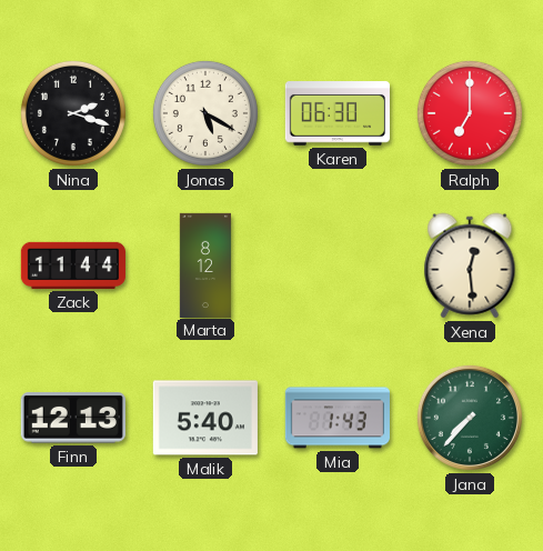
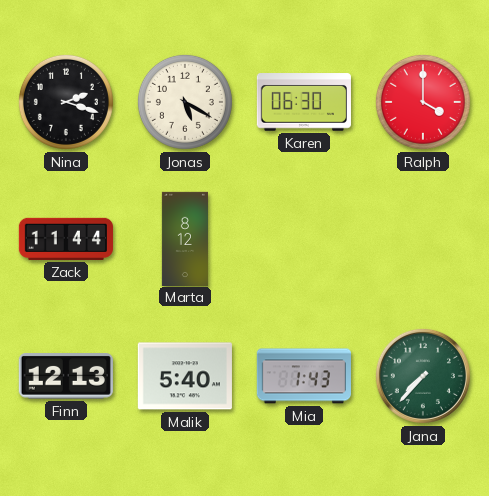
Ralph: 7:00 -> 4:00 (423, 102)
Xena: 12:29 -> none (470, 266)
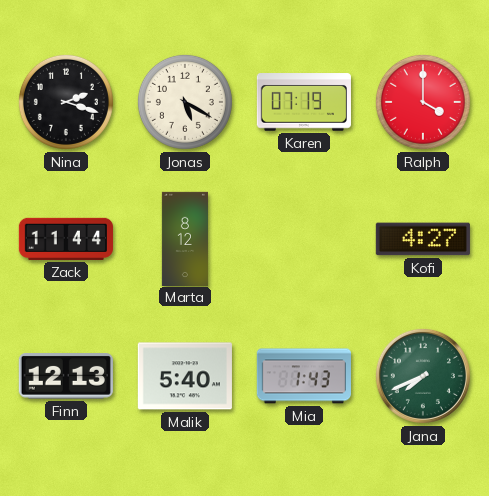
Karen: 06:30 -> 07:19 (304, 102)
Kofi: none -> 4:27 (423, 239)
Jana: 7:37 -> 7:41 (423, 376)
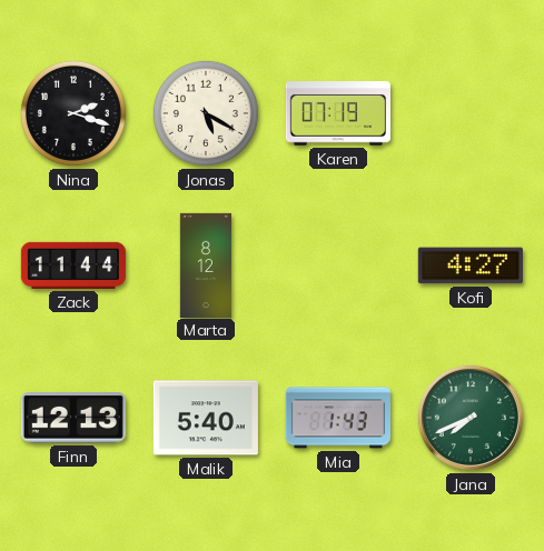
Ralph: 4:00 -> none (423, 102)
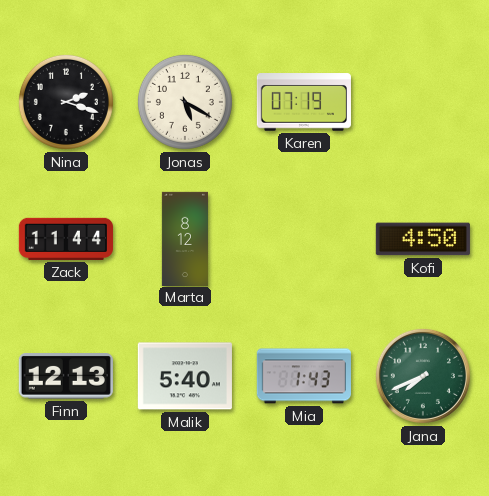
Kofi: 4:27 -> 4:50 (423, 239)
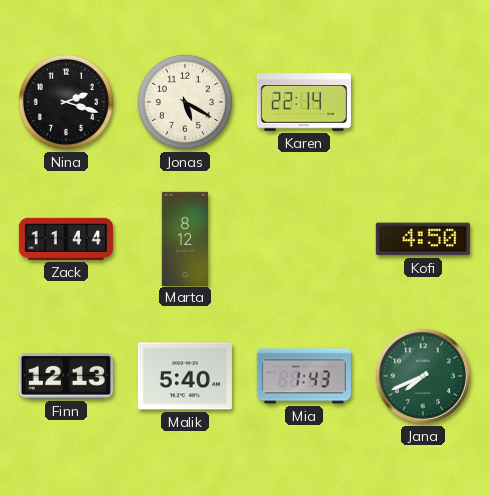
Karen: 07:19 -> 22:14 (304, 102)
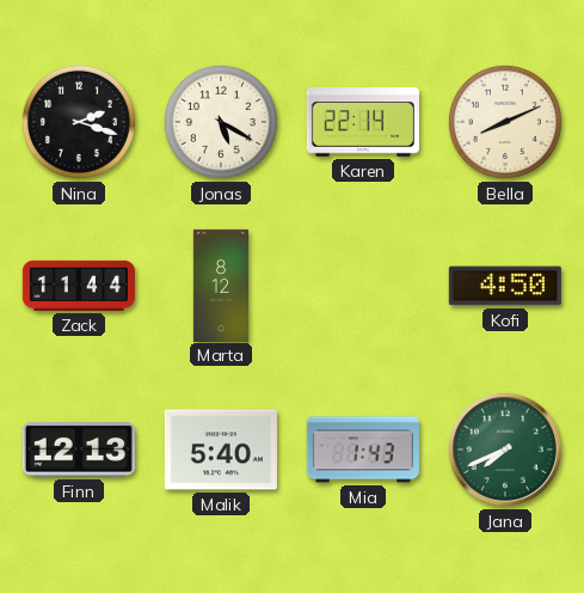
Bella: none -> 8:11 (505, 122)
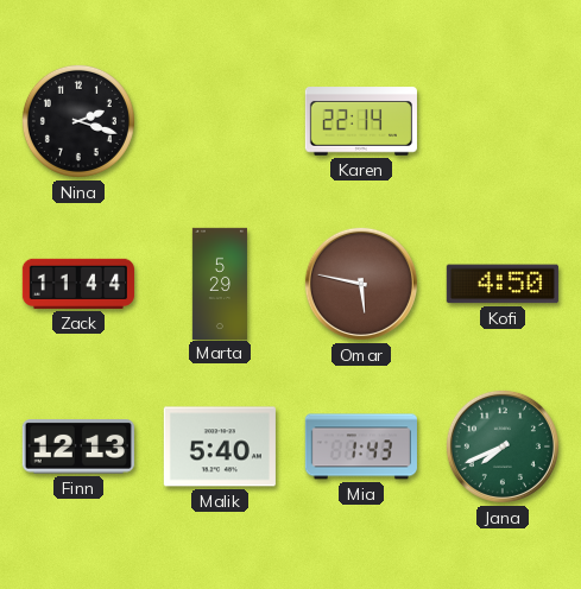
Jonas: 5:20 -> none (221, 122)
Bella: 8:11 -> none (505, 122)
Marta: 8:12 -> 5:29 (220, 283)
Omar: none -> 5:47 (361, 284)
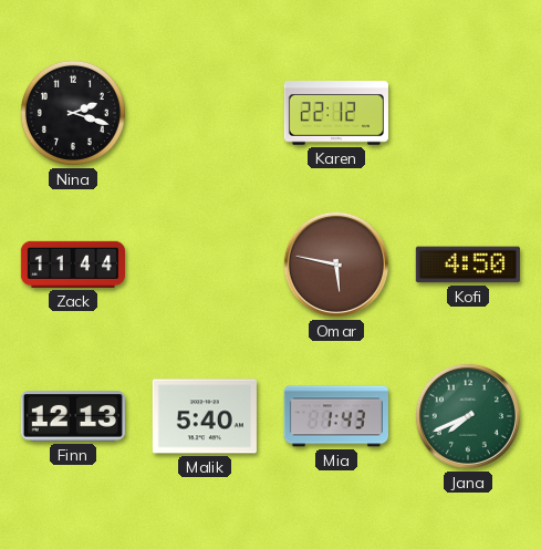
Karen: 22:14 -> 22:12 (336, 113)
Marta: 5:29 -> none (220, 283)
